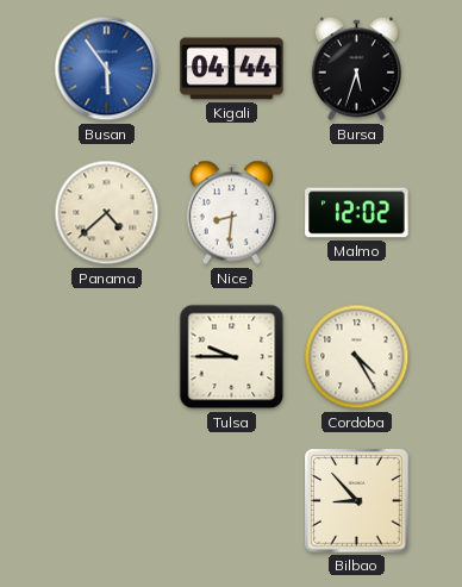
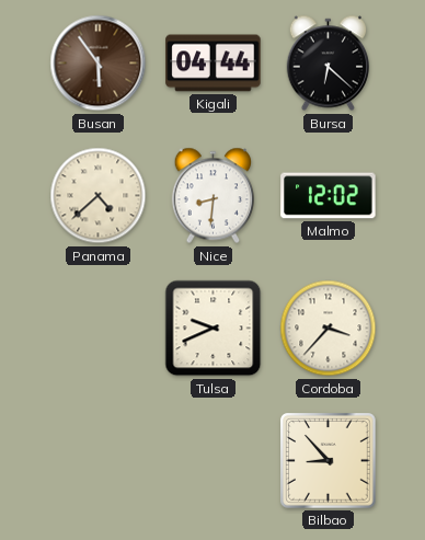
Busan dial: blue -> brown (99, 64)
Bursa: 5:33 -> 6:22 (329, 64)
Tulsa: 9:45 -> 9:41 (214, 329)
Cordoba: 4:25 -> 3:37 (329, 329)
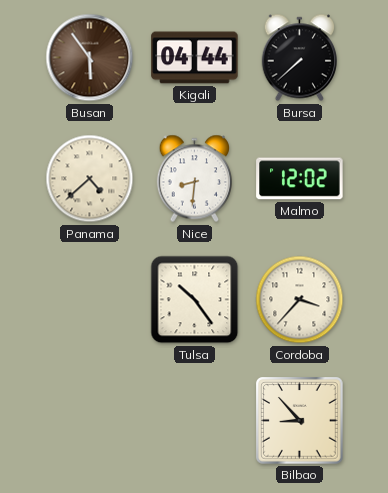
Bursa: 6:22 -> 7:38 (300, 58)
Tulsa: 9:41 -> 10:24 (195, 300)
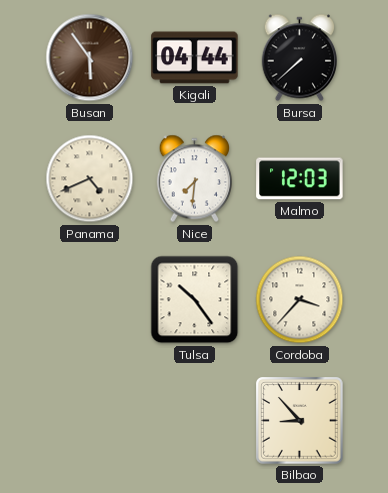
Panama: 4:38 -> 4:41 (90, 179)
Nice: 8:31 -> 7:31 (195, 179)
Malmo: 12:02 -> 12:03 (300, 179)
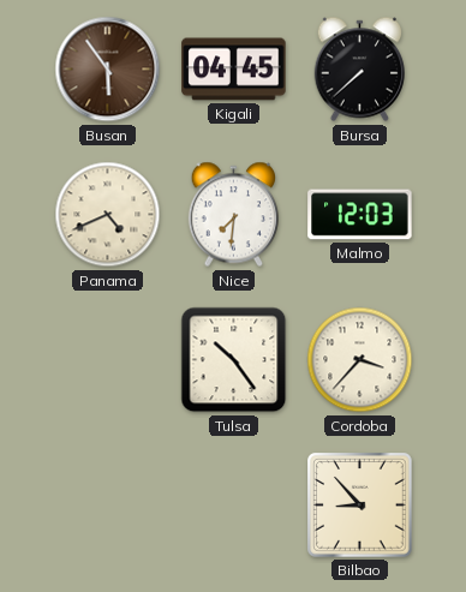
Kigali: 04:44 -> 04:45 (234, 70)
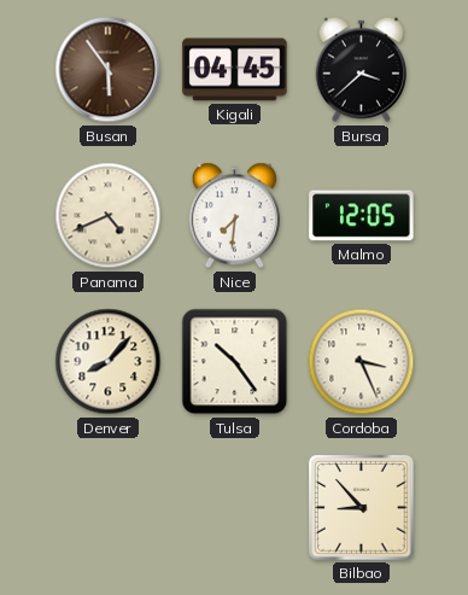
Bursa: 7:38 -> 3:38 (362, 70)
Malmo: 12:03 -> 12:05 (362, 216)
Denver: none -> 8:07 (109, 362)
Cordoba: 3:37 -> 3:26 (362, 362)
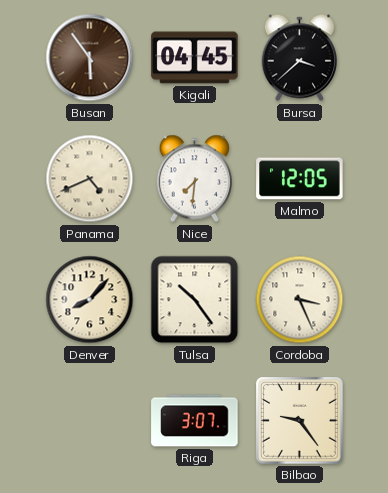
Riga: none -> 3:07 (195, 421)
Bilbao: 8:53 -> 9:24 (300, 421)
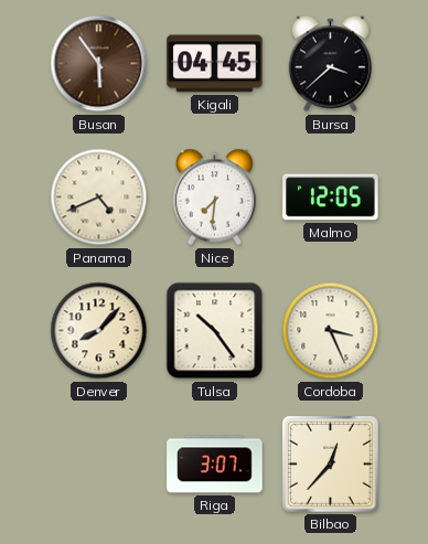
Bilbao: 9:24 -> 12:37 (331, 465)
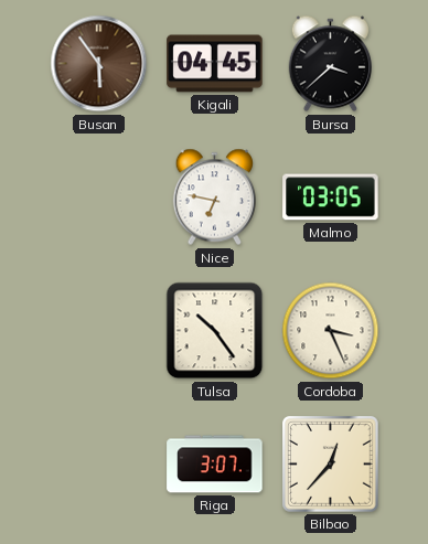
Panama: 4:41 -> none (99, 198)
Nice: 7:31 -> 6:47 (215, 198)
Malmo: 12:05 -> 03:05 (331, 198)
Denver: 8:07 -> none (99, 331)
